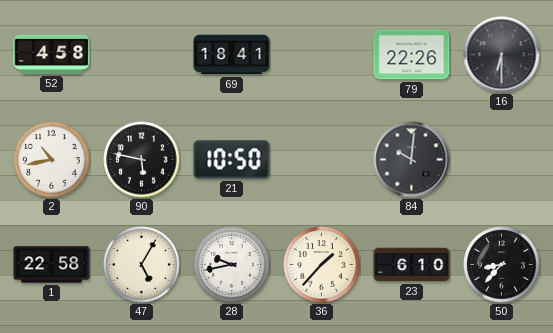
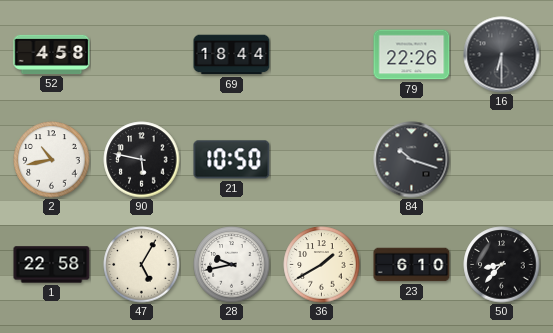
69: 18:41 -> 18:44 (232, 55)
84: 10:01 -> 10:18 (412, 160)
36: 1:37 -> 1:40 (322, 265)
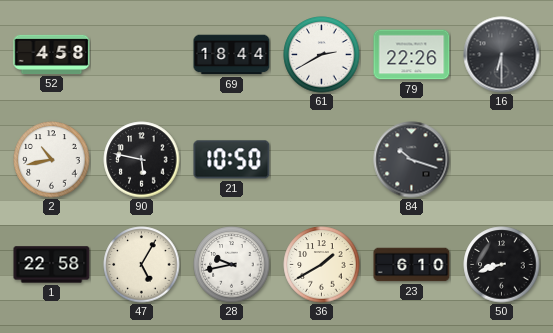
61: none -> 2:40 (322, 55)
50: 8:37 -> 8:42 (502, 265)
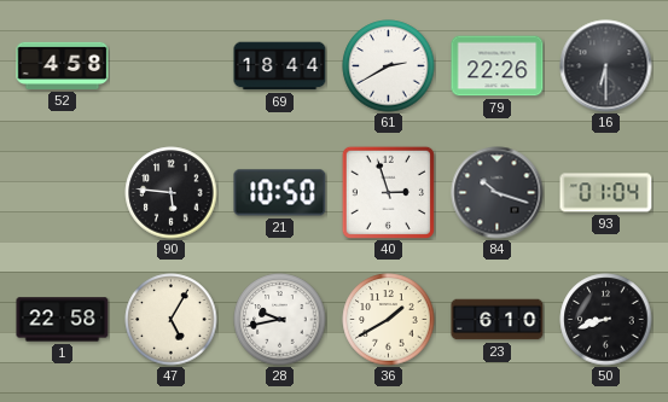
2: 10:43 -> none (52, 160)
90: 5:47 -> 5:46 (172, 193)
40: none -> 2:57 (388, 192)
93: none -> 01:04 (606, 193)
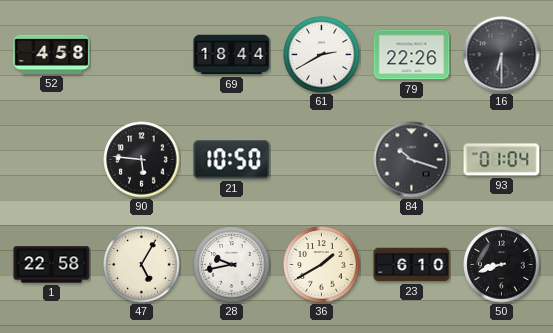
40: 2:57 -> none (388, 192)
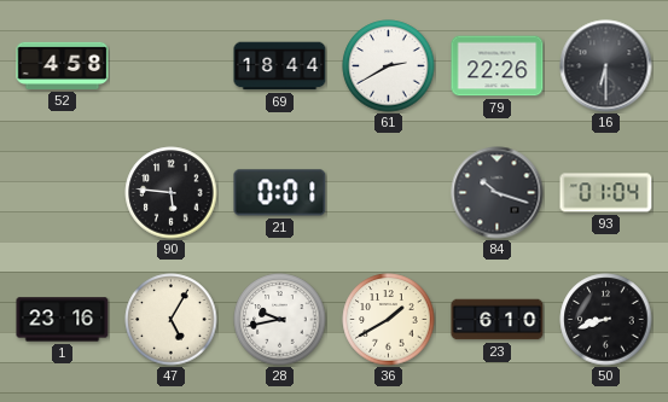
21: 10:50 -> 0:01 (280, 193)
1: 22:58 -> 23:16 (63, 320)
